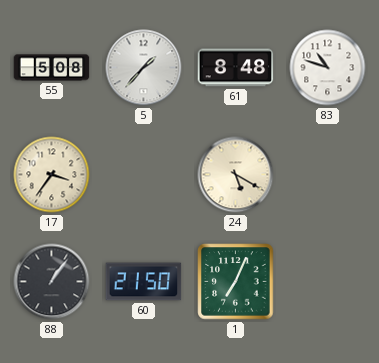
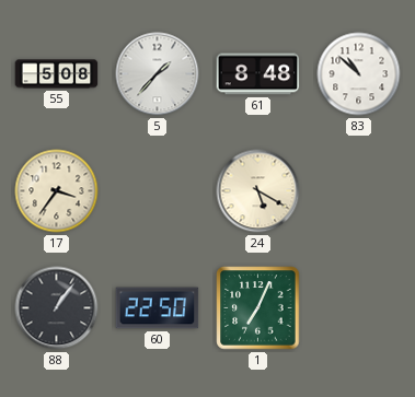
83: 10:48 -> 10:52 (359, 74)
60: 21:50 -> 22:50 (158, 308)
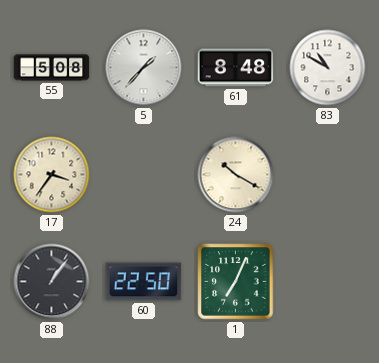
83: 10:52 -> 10:50 (328, 68)
24: 5:20 -> 10:20 (236, 175)
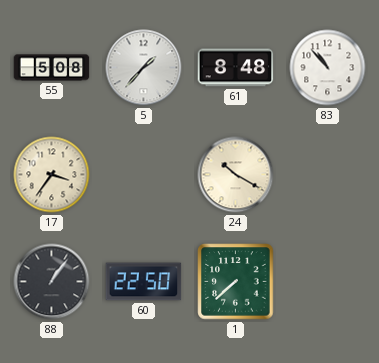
83: 10:50 -> 10:53 (328, 68)
1: 7:04 -> 7:38 (236, 282)
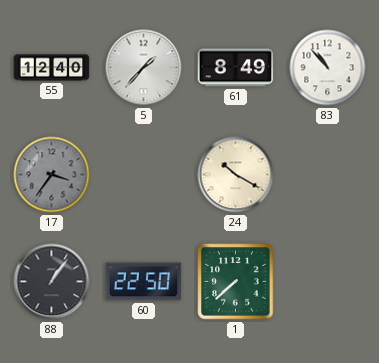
55: 5:08 -> 12:40 (52, 68)
61: 8:48 -> 8:49 (236, 68)
17 dial: cream -> grey (52, 175)
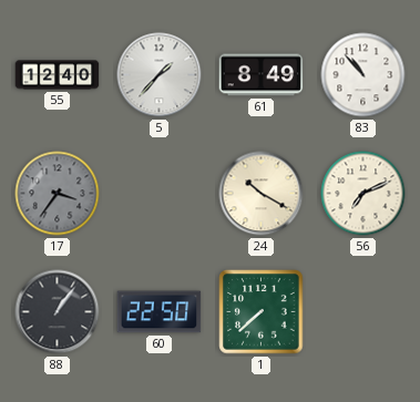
56: none -> 7:11 (363, 194)
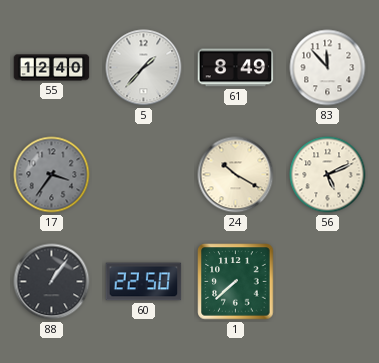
83: 10:53 -> 11:53 (328, 68)
56: 7:11 -> 5:11 (328, 175)
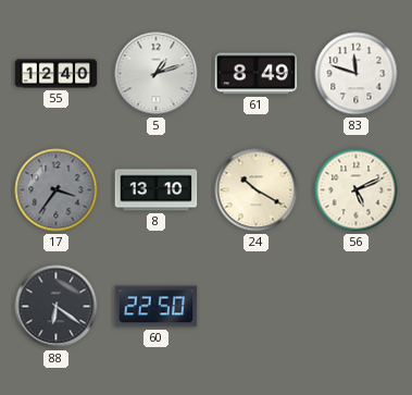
5: 1:37 -> 1:12 (157, 74)
83: 11:53 -> 11:48 (357, 74)
8: none -> 13:10 (157, 190)
88: 1:06 -> 6:21 (57, 307)
1: 7:38 -> none (236, 282)
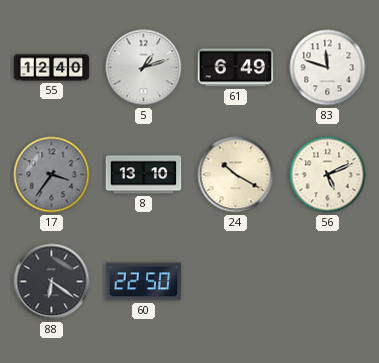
61: 8:49 -> 6:49 (236, 68)
